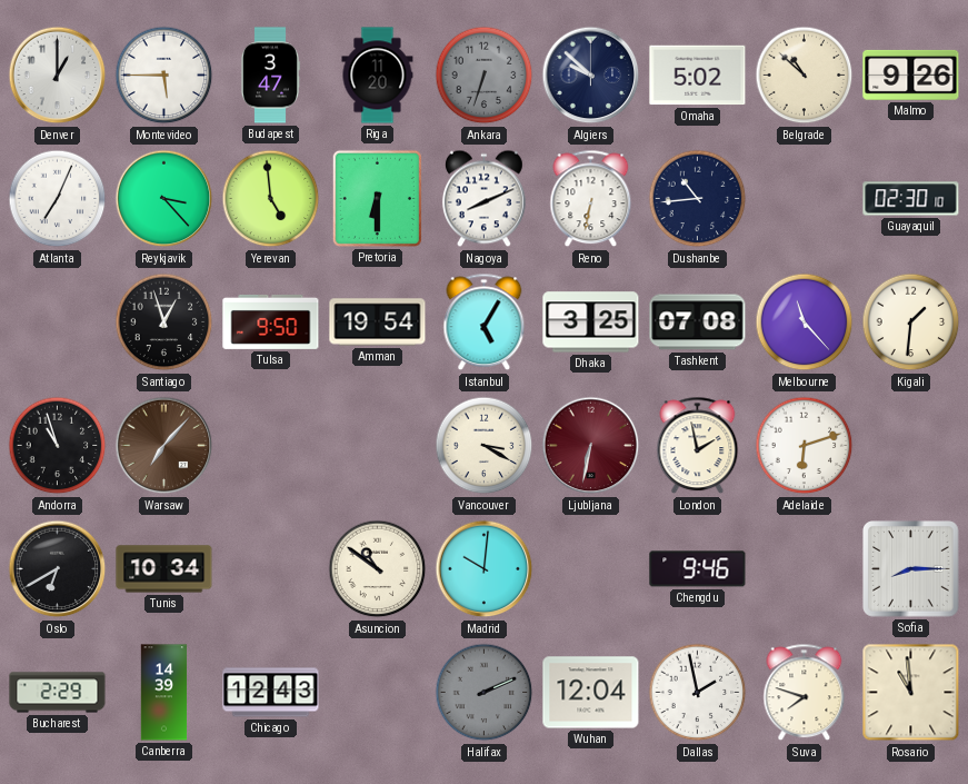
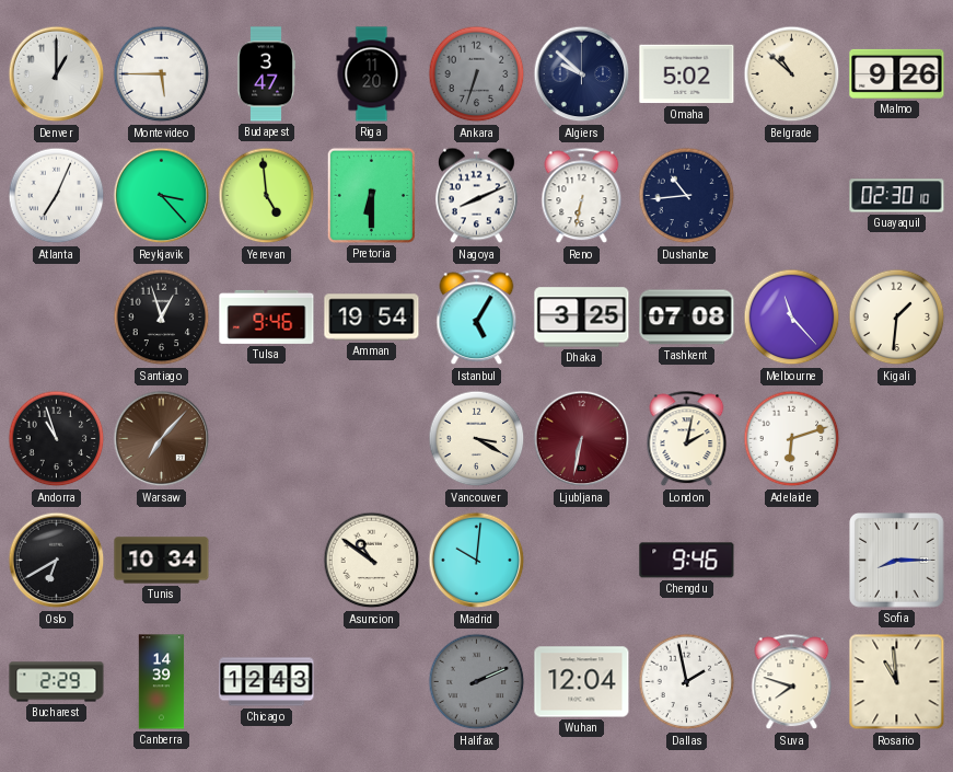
Tulsa: 9:50 -> 9:46 (267, 316)
London: 1:58 -> 2:02 (687, 439)
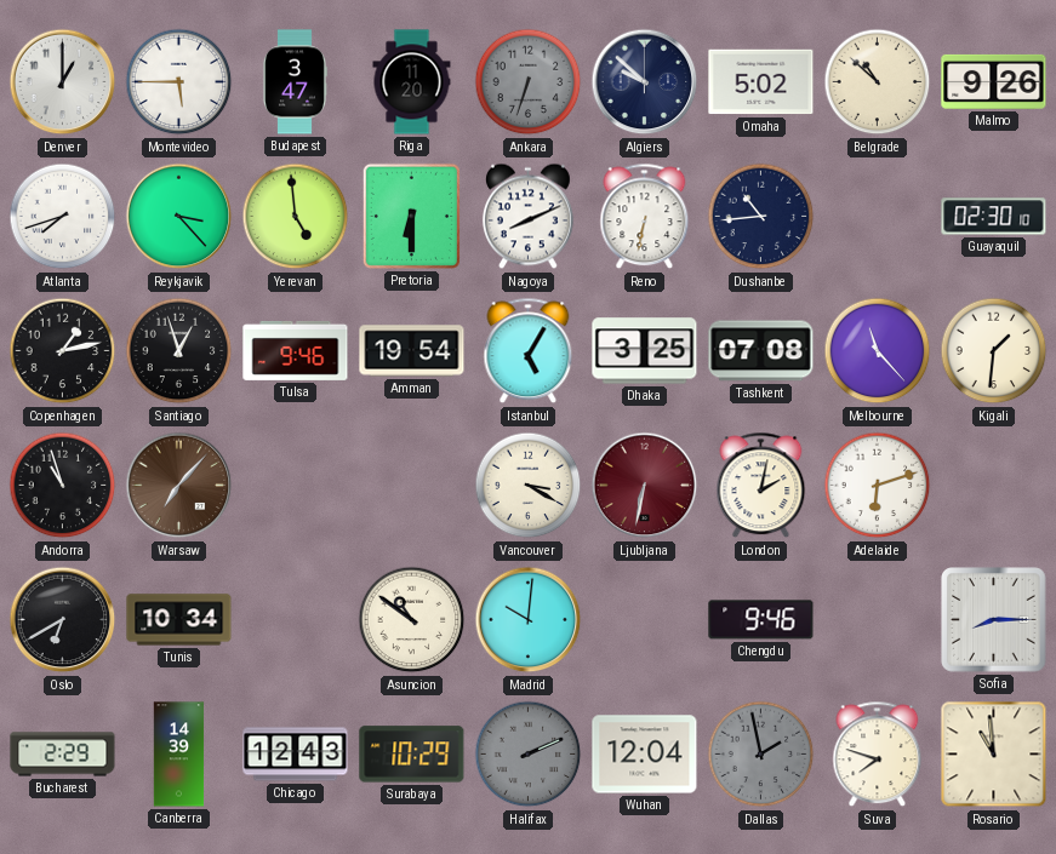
Atlanta: 7:04 -> 7:42 (63, 217)
Copenhagen: none -> 1:13 (63, 351)
Surabaya: none -> 10:29 (412, 755)
Dallas dial: white -> grey (761, 755)
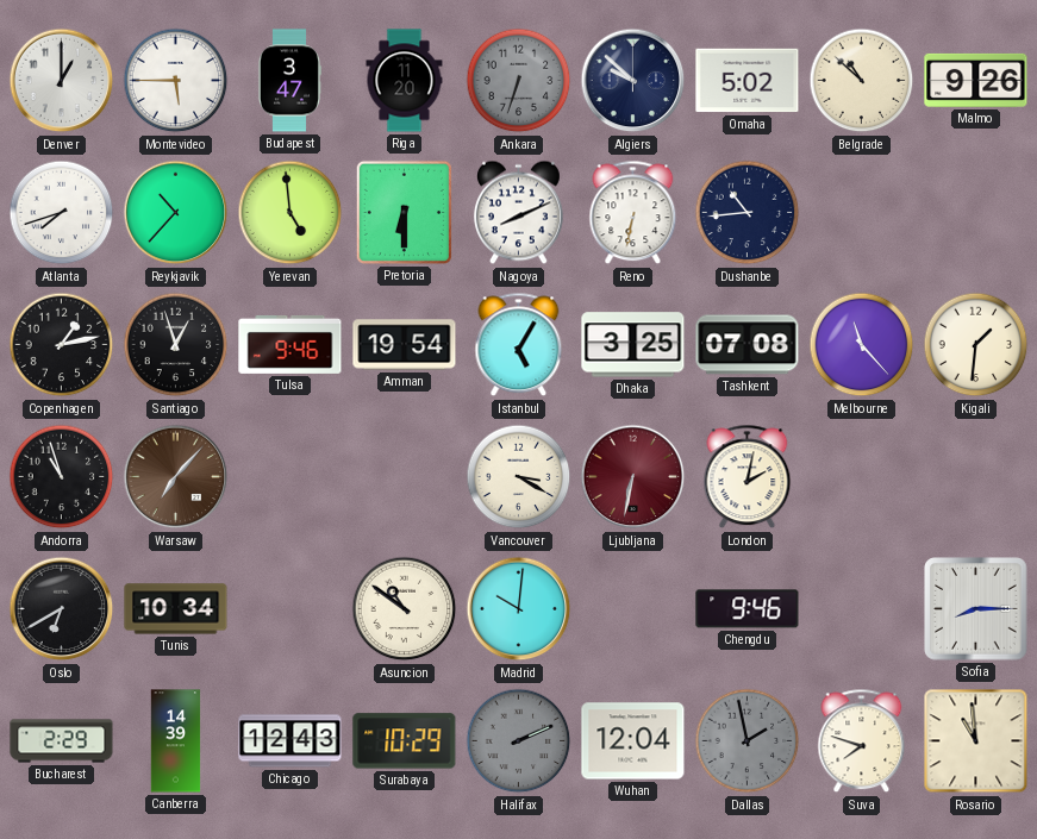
Reykjavik: 3:23 -> 10:37 (176, 213)
Guayaquil: 02:30 -> none (994, 217)
Adelaide: 6:12 -> none (878, 486)
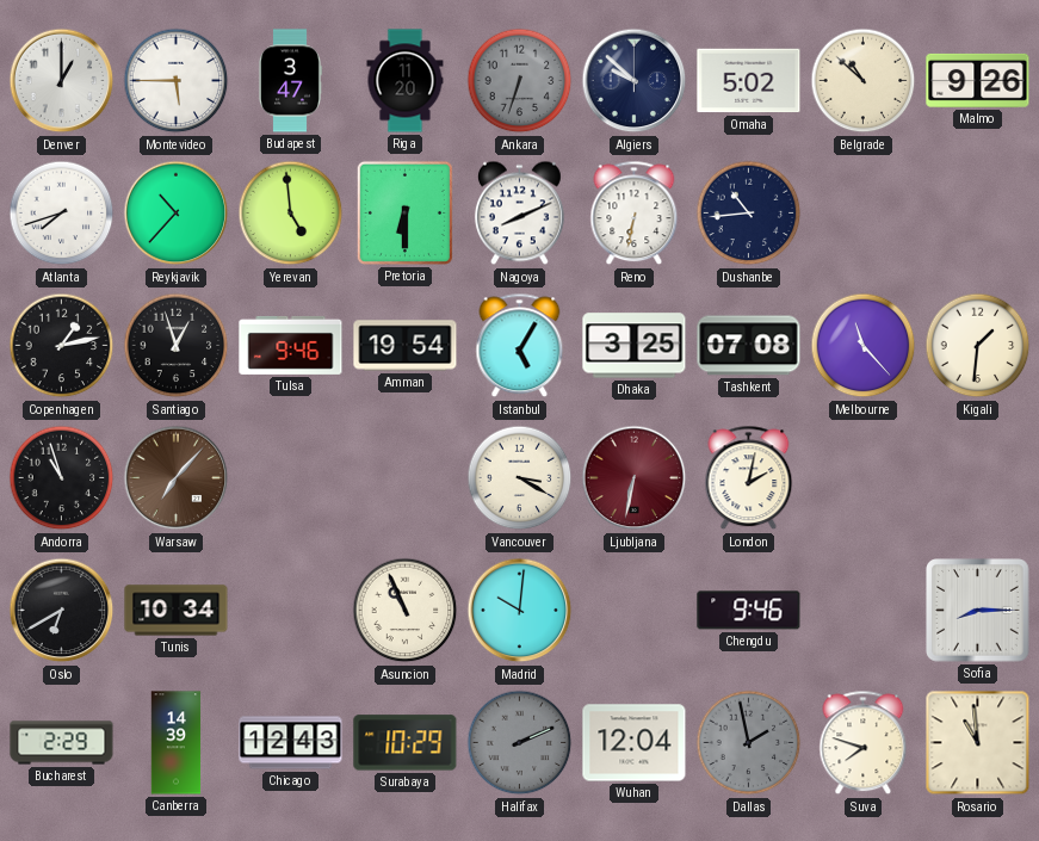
Asuncion: 10:51 -> 10:56 (406, 611)
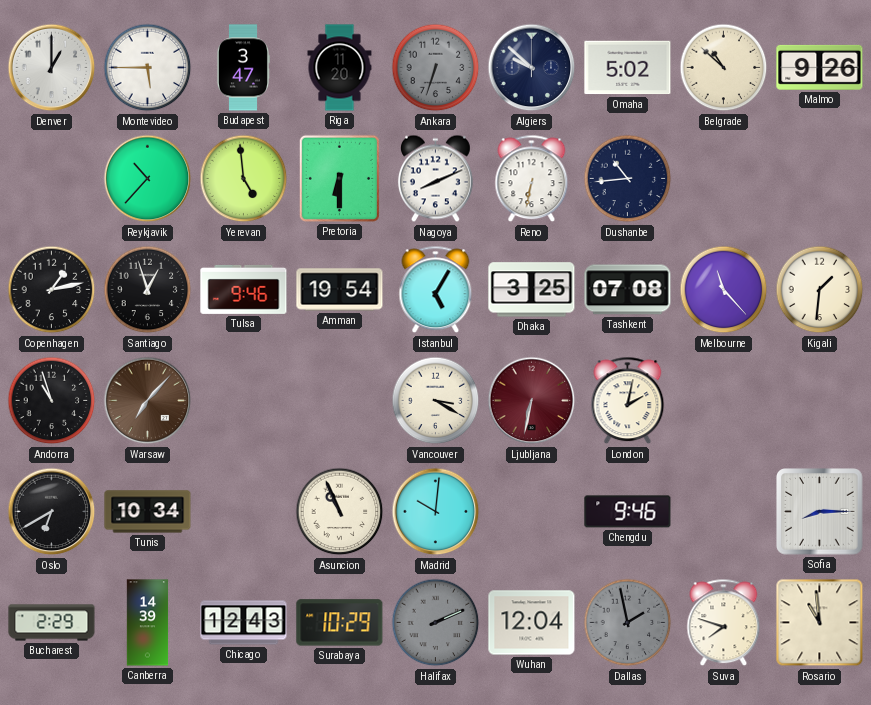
Atlanta: 7:42 -> none (62, 214)
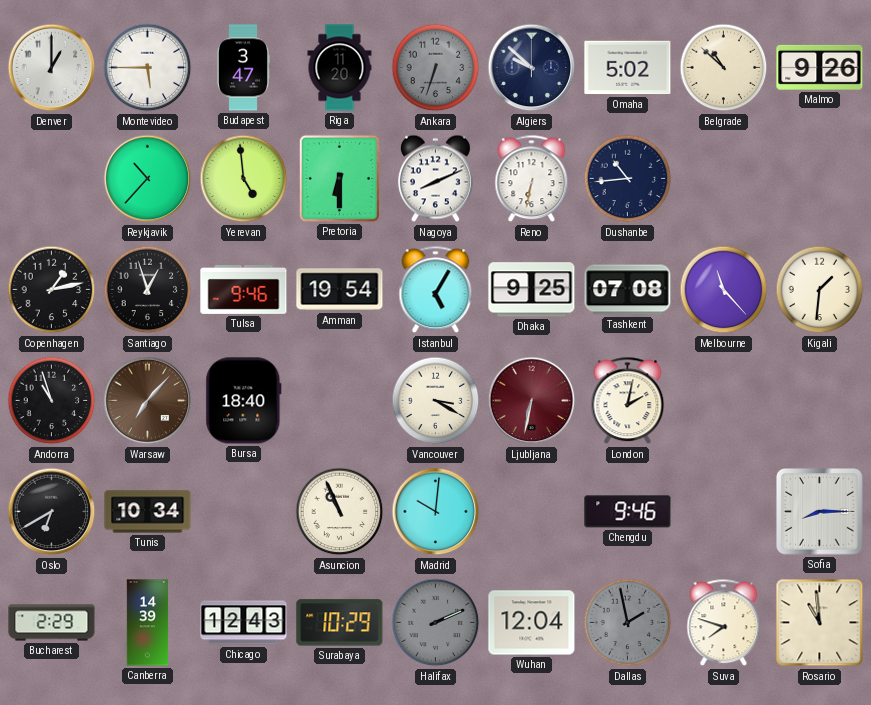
Dhaka: 3:25 -> 9:25 (532, 290)
Bursa: none -> 18:40 (244, 401)
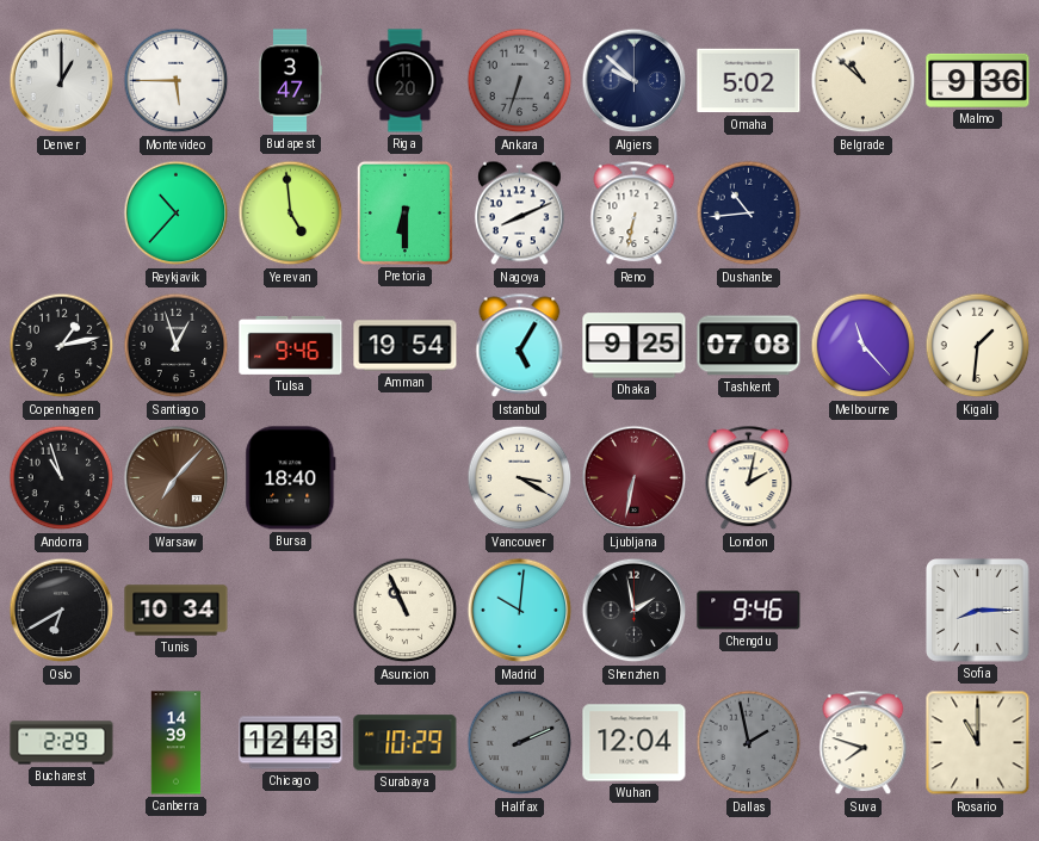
Malmo: 9:26 -> 9:36 (978, 80)
Shenzhen: none -> 1:58 (635, 611)
Rosario: 10:59 -> 11:00 (978, 743)
